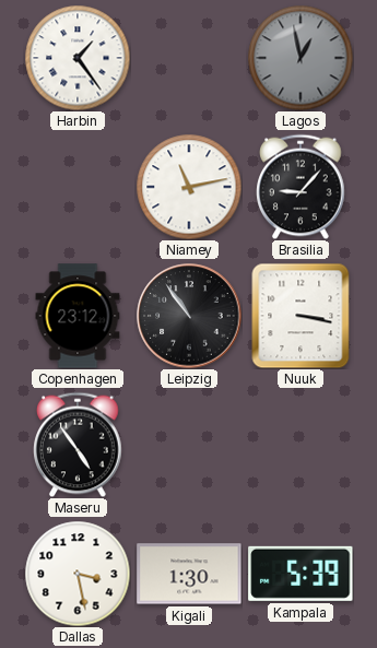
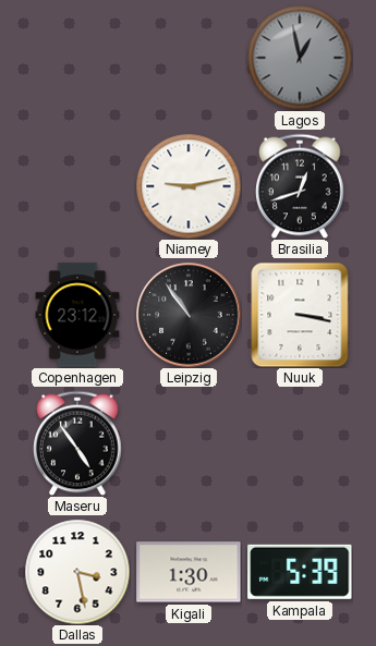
Harbin: 1:24 -> none (78, 58)
Niamey: 11:13 -> 9:13 (189, 186)
Brasilia: 9:07 -> 12:42 (300, 186)
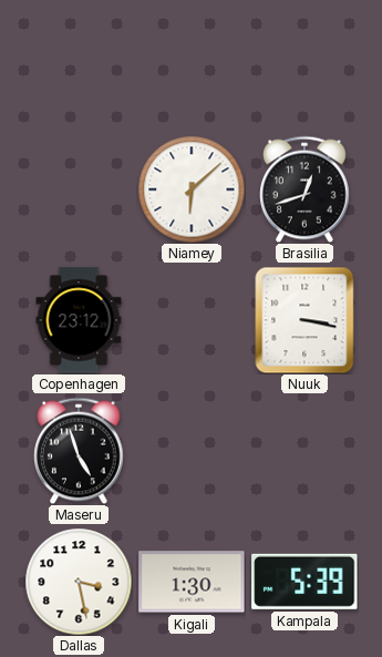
Lagos: 12:58 -> none (300, 58)
Niamey: 9:13 -> 6:08 (192, 189)
Leipzig: 10:54 -> none (189, 315)
Maseru: 4:54 -> 4:57 (79, 451)
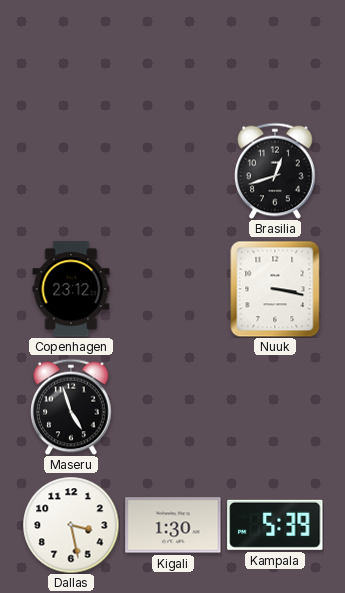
Niamey: 6:08 -> none (192, 189)
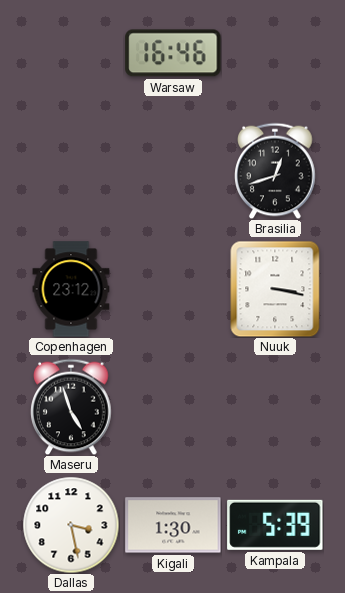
Warsaw: none -> 16:46 (173, 53)
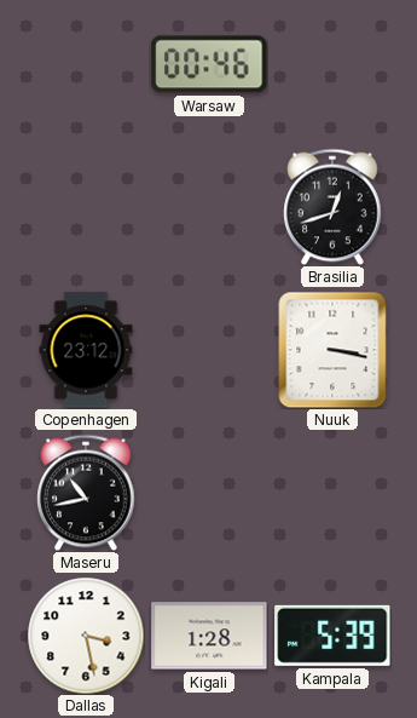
Warsaw: 16:46 -> 00:46 (209, 64)
Maseru: 4:57 -> 10:43 (86, 493)
Kigali: 1:30 -> 1:28 (209, 636)
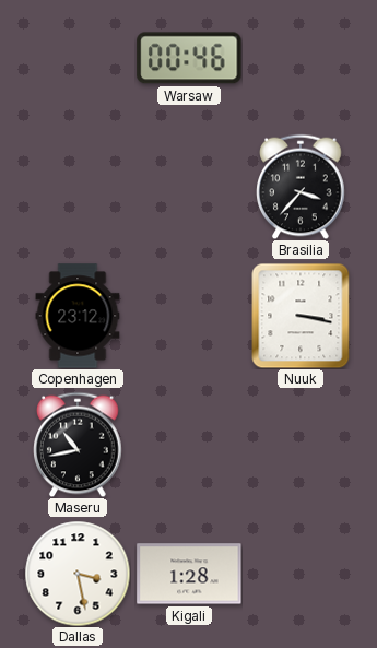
Brasilia: 12:42 -> 3:37 (301, 187)
Kampala: 5:39 -> none (332, 636)
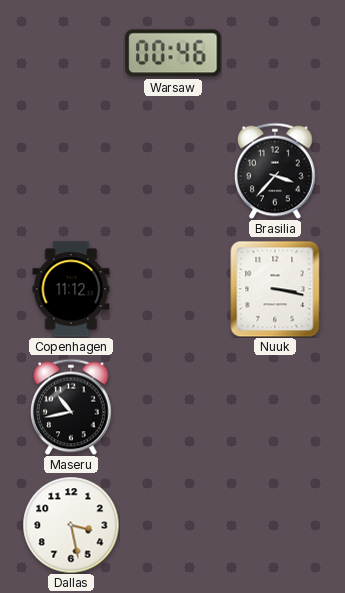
Copenhagen: 23:12 -> 11:12 (71, 289)
Kigali: 1:28 -> none (189, 574)
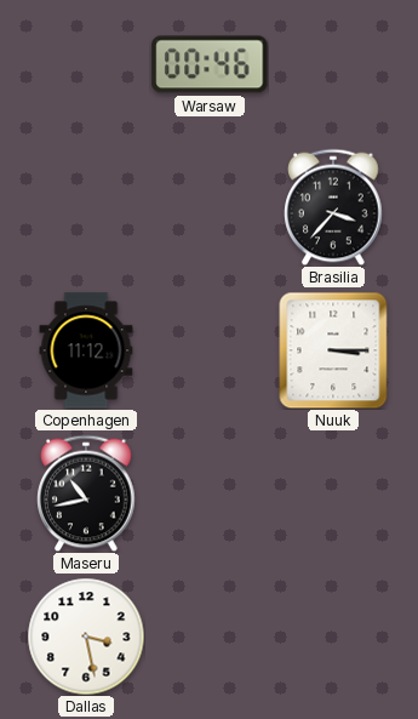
Nuuk: 3:17 -> 3:15 (333, 350)
